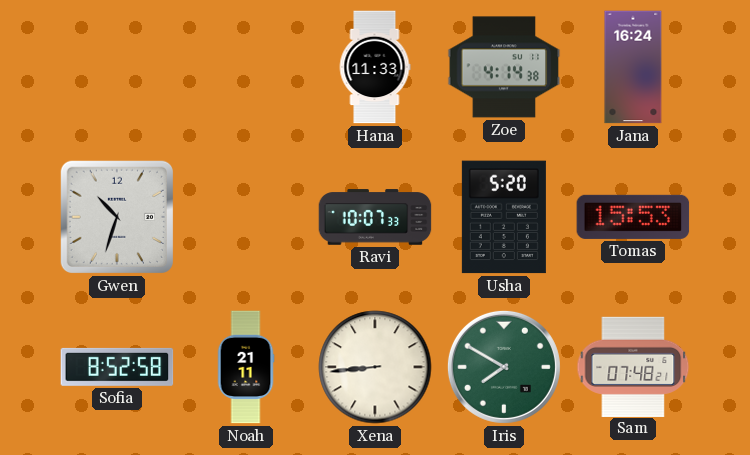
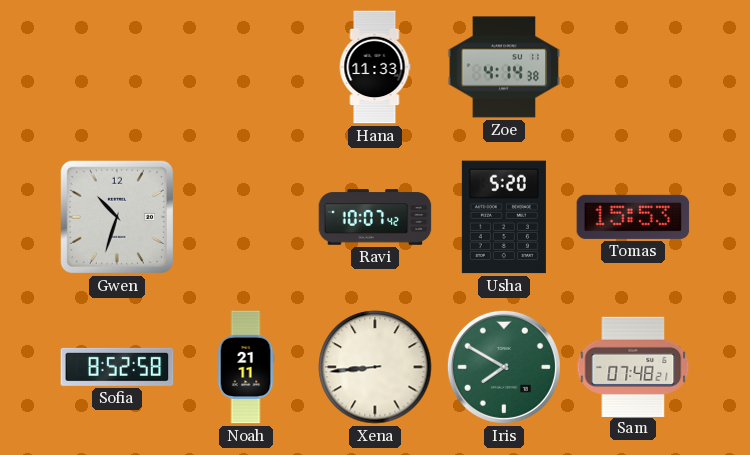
Jana: 16:24 -> none (633, 67)
Ravi: 10:07:33 -> 10:07:42 (375, 217)
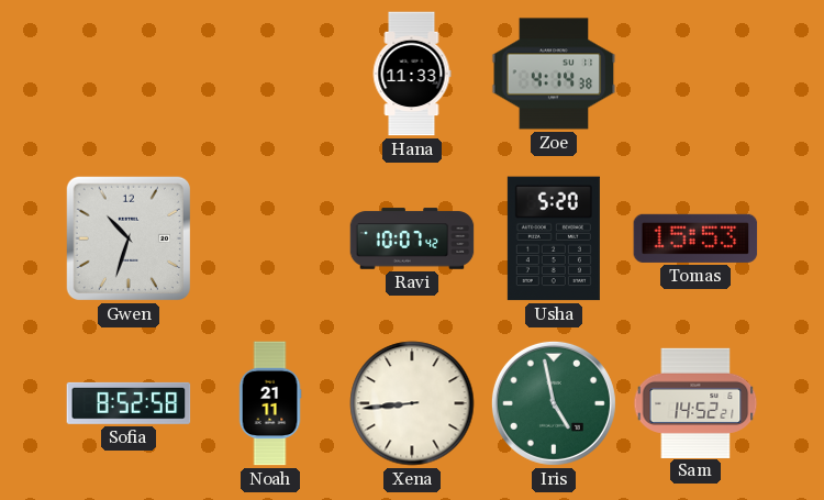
Iris: 7:50 -> 4:58 (554, 403)
Sam: 07:48 -> 14:52 (695, 402)
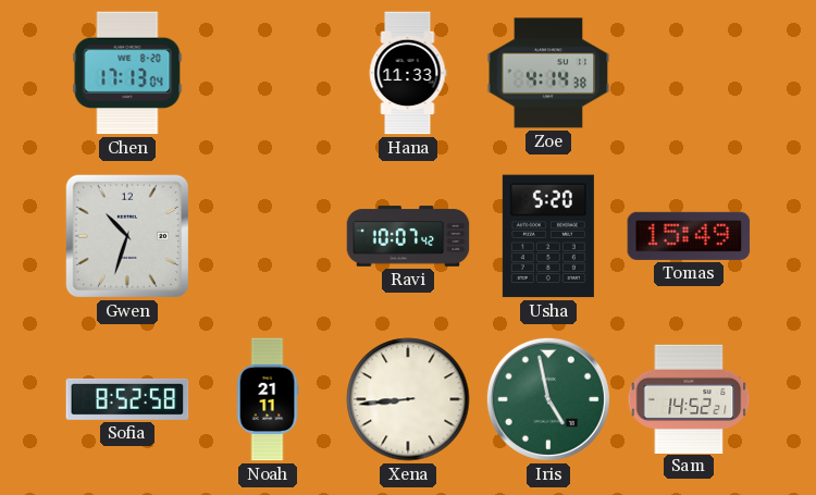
Chen: none -> 17:13 (127, 73)
Tomas: 15:53 -> 15:49 (689, 236)
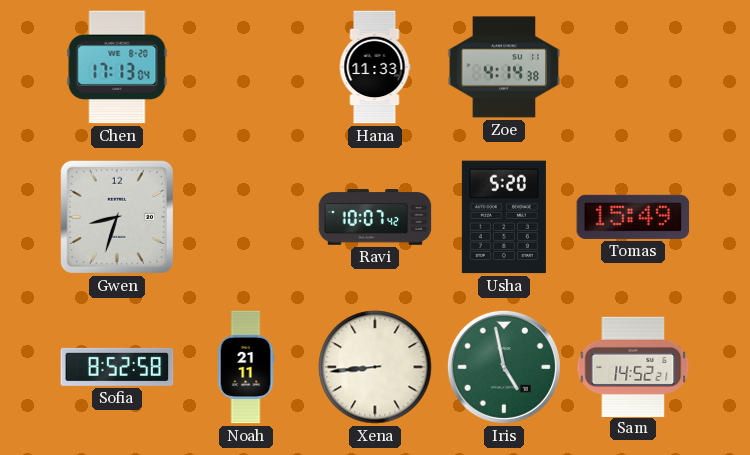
Gwen: 10:33 -> 8:33 (117, 217)
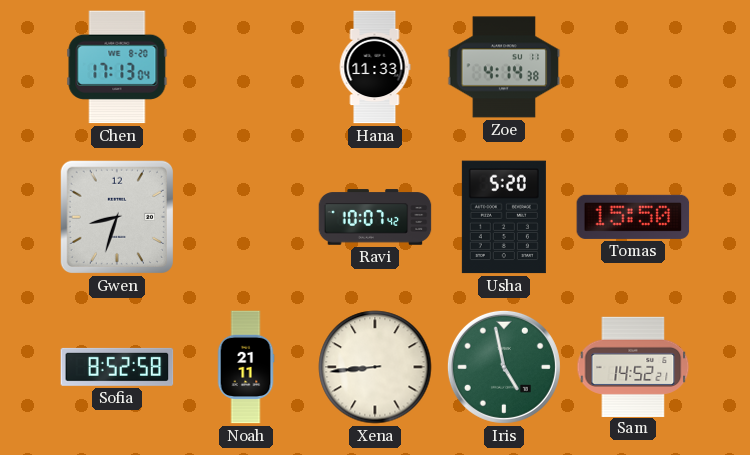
Tomas: 15:49 -> 15:50 (633, 217)
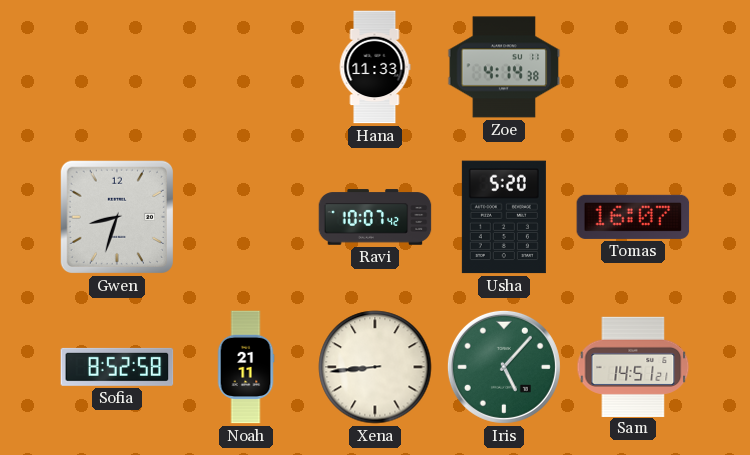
Chen: 17:13 -> none (117, 67)
Tomas: 15:50 -> 16:07 (633, 217)
Iris: 4:58 -> 5:07 (504, 367)
Sam: 14:52 -> 14:51 (633, 366)
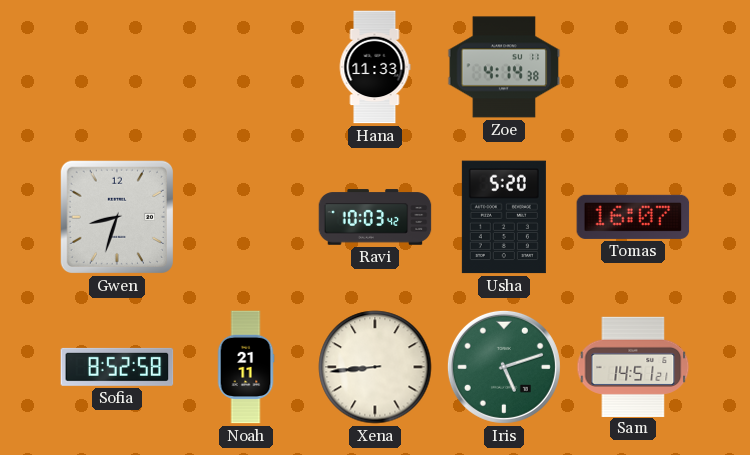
Ravi: 10:07 -> 10:03 (375, 217)
Iris: 5:07 -> 5:12 (504, 367)
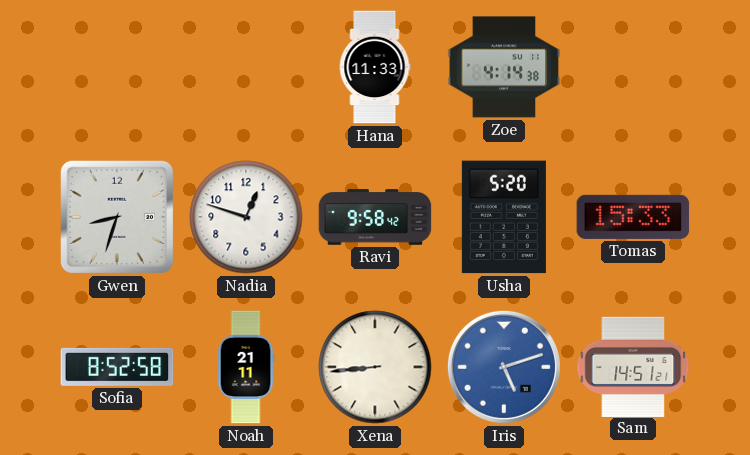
Nadia: none -> 12:48 (246, 217)
Ravi: 10:03 -> 9:58 (375, 217)
Tomas: 16:07 -> 15:33 (633, 217)
Iris dial: green -> blue (504, 367)
